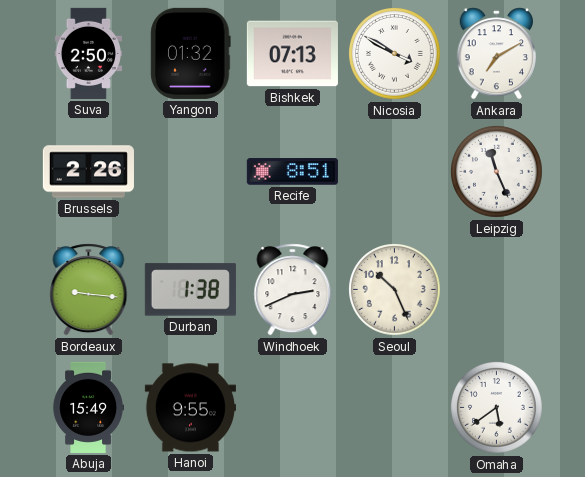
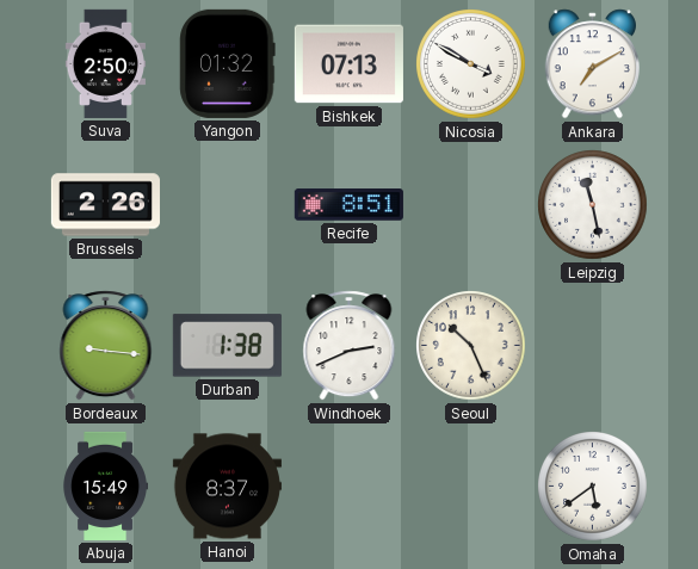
Leipzig: 11:26 -> 11:28 (593, 205)
Hanoi: 9:55 -> 8:37 (227, 487)
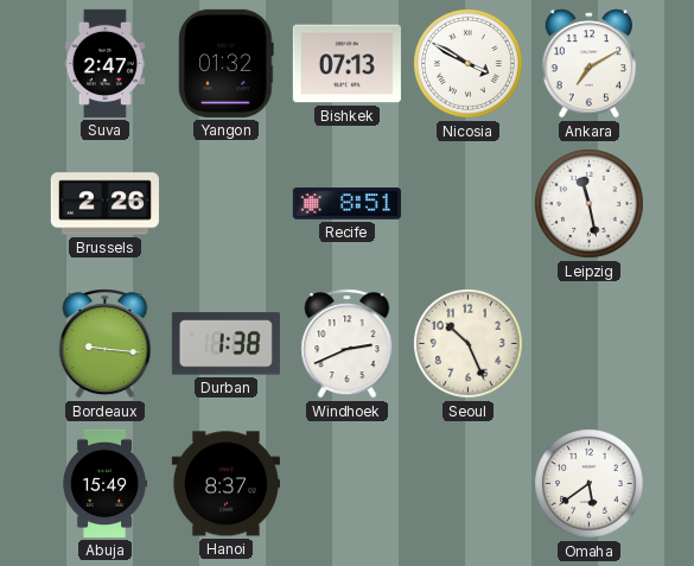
Suva: 2:50 -> 2:47 (104, 63)
